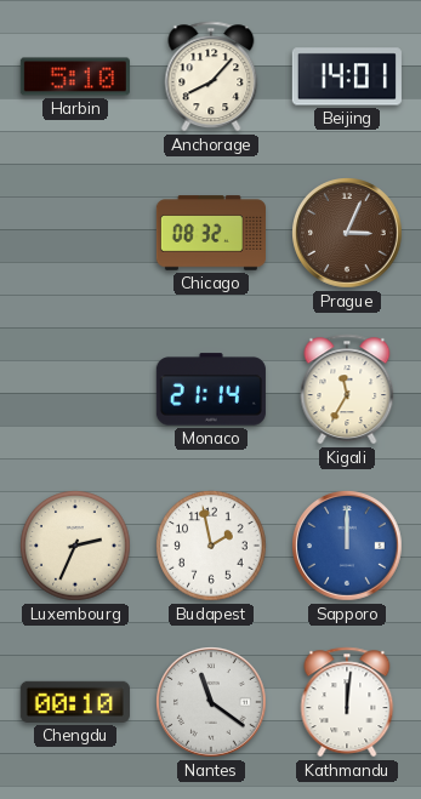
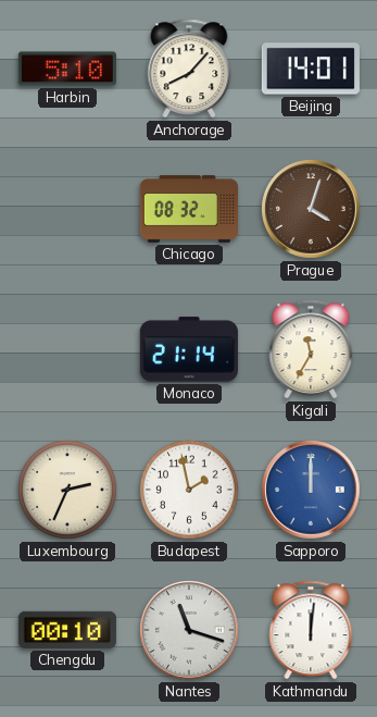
Prague: 3:04 -> 4:03 (311, 209)
Nantes: 11:21 -> 11:18 (189, 630)
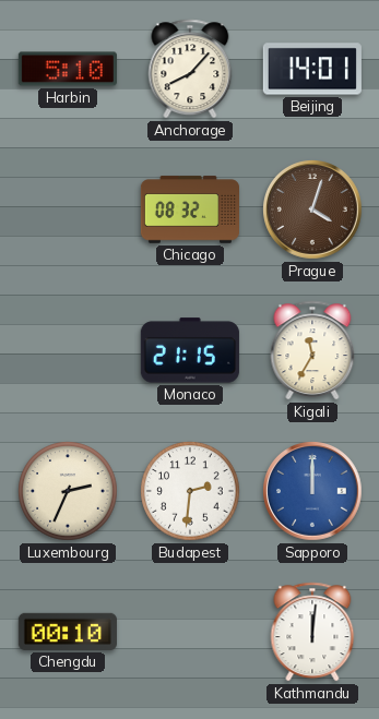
Monaco: 21:14 -> 21:15 (190, 350)
Budapest: 1:58 -> 2:31 (190, 491)
Nantes: 11:18 -> none (189, 630)
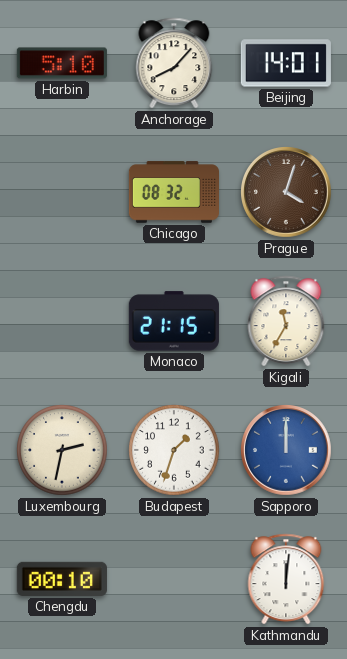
Luxembourg: 2:34 -> 2:32 (62, 450)
Budapest: 2:31 -> 1:33 (174, 450)
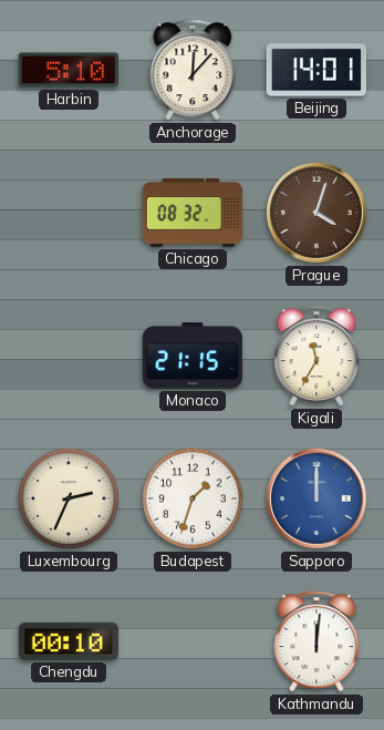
Anchorage: 8:07 -> 12:07 (193, 70)
Luxembourg: 2:32 -> 2:34 (69, 498)
